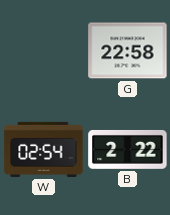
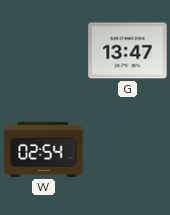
G: 22:58 -> 13:47 (128, 51)
B: 2:22 -> none (128, 149)
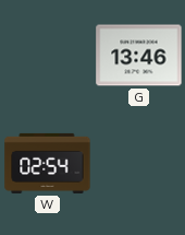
G: 13:47 -> 13:46 (139, 56)
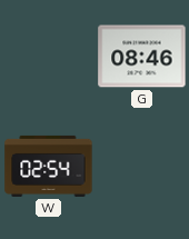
G: 13:46 -> 08:46 (142, 57)
